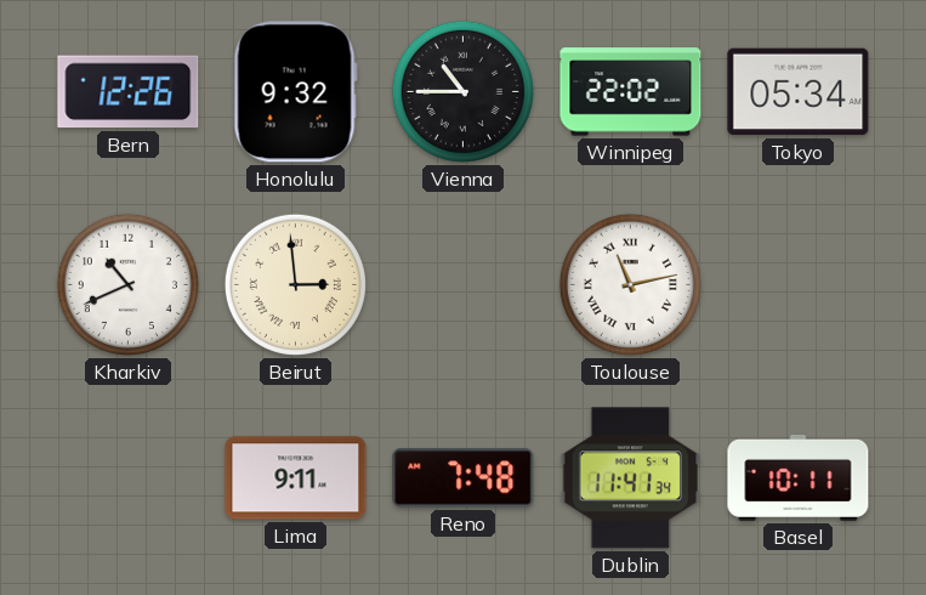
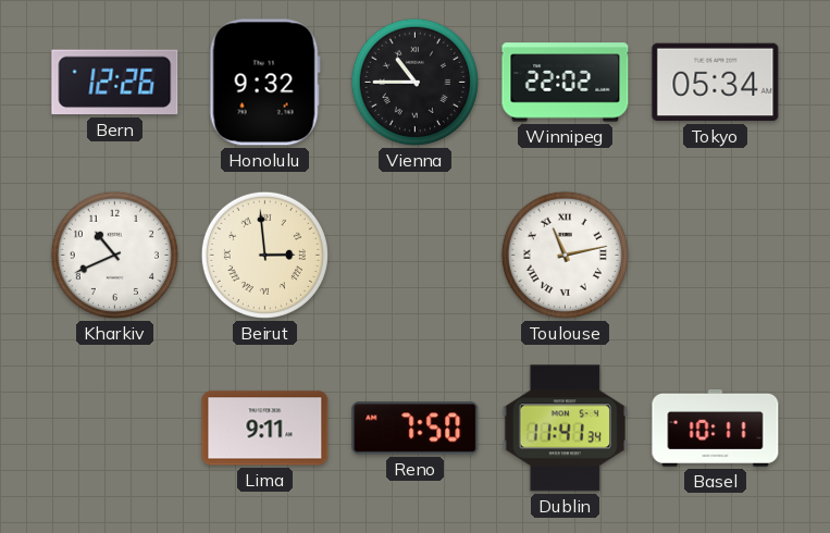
Reno: 7:48 -> 7:50 (416, 429)
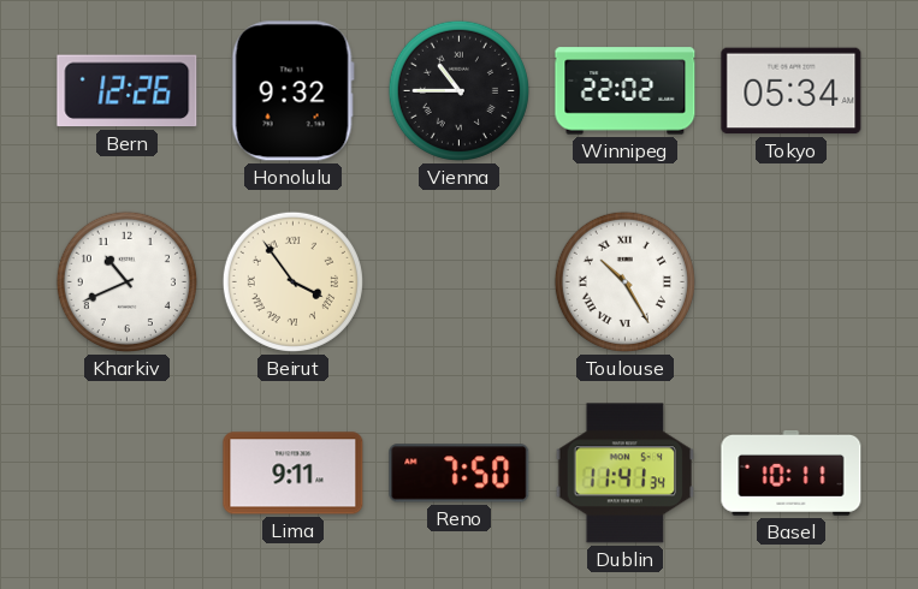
Beirut: 2:59 -> 3:54 (292, 281)
Toulouse: 11:13 -> 10:25 (624, 281)
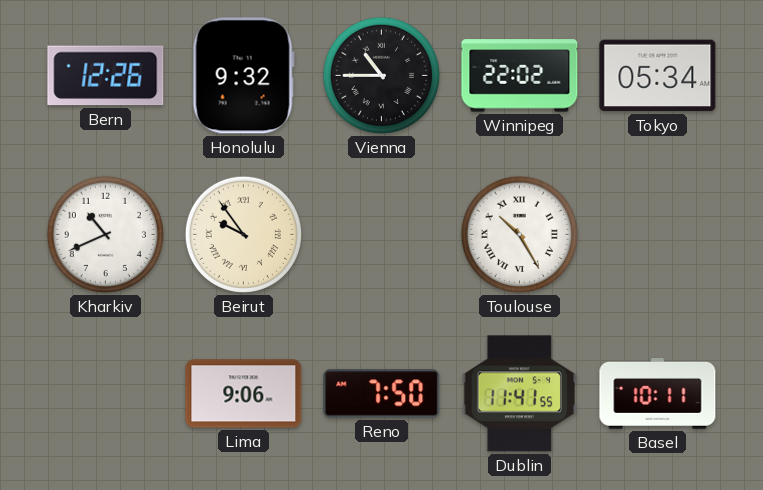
Beirut: 3:54 -> 9:54 (243, 234)
Lima: 9:11 -> 9:06 (244, 394)
Dublin: 11:41:34 -> 11:41:55 (519, 394)
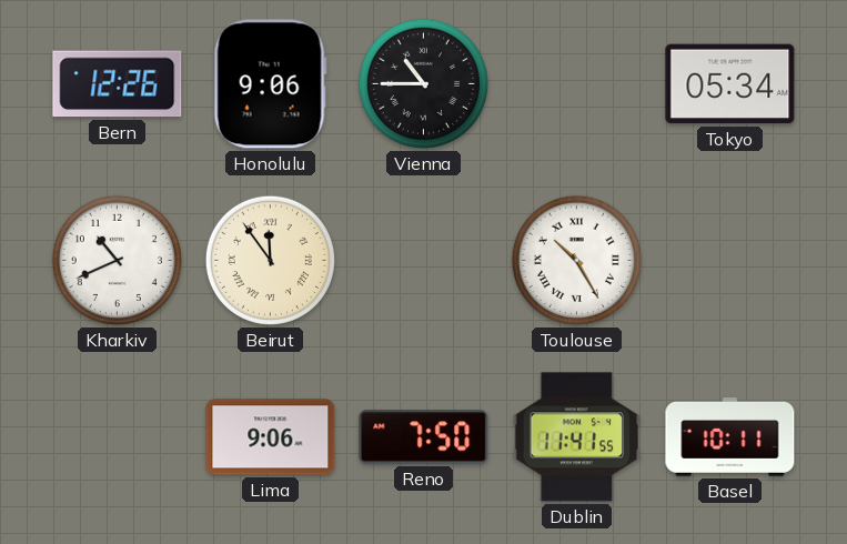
Honolulu: 9:32 -> 9:06 (270, 84)
Winnipeg: 22:02 -> none (520, 76)
Beirut: 9:54 -> 11:54 (270, 260)
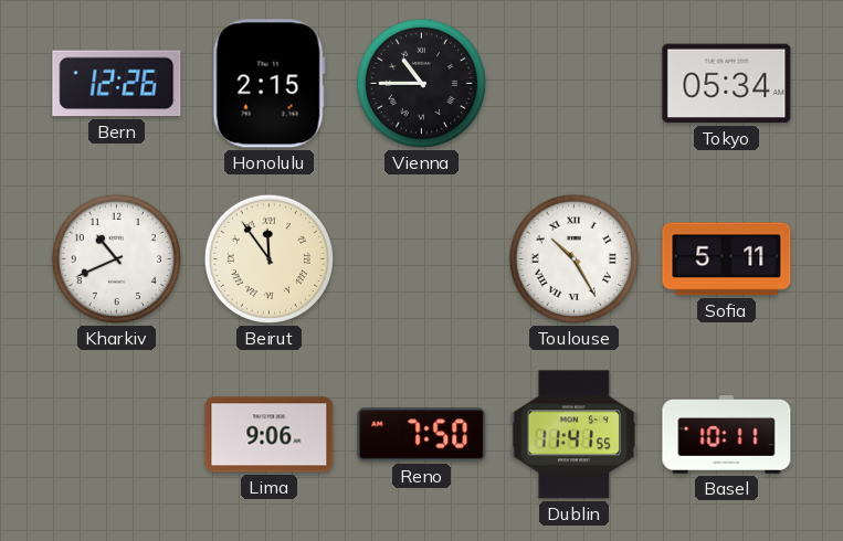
Honolulu: 9:06 -> 2:15 (268, 84)
Sofia: none -> 5:11 (727, 259)
